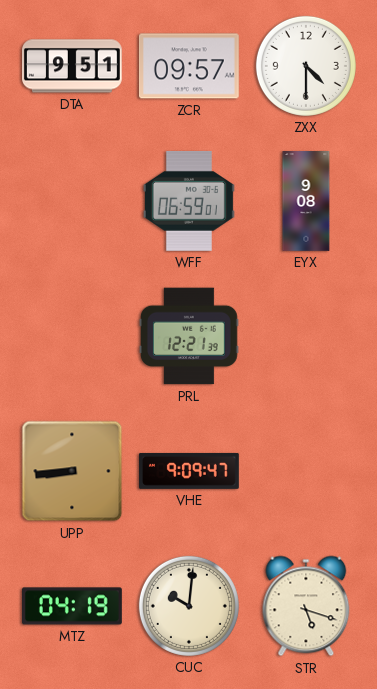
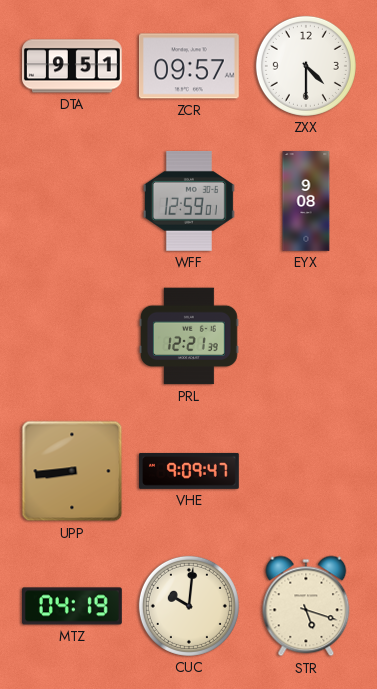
WFF: 06:59 -> 12:59 (189, 201)
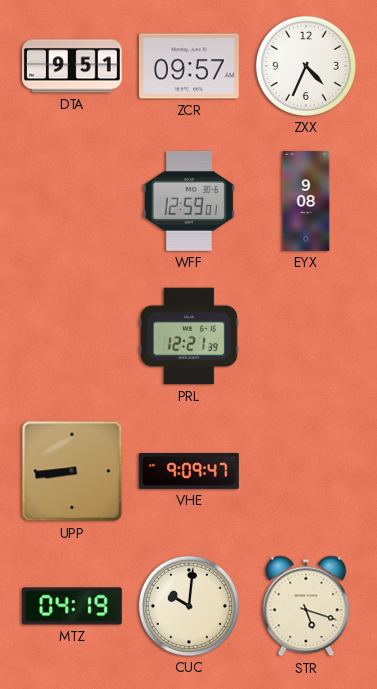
ZXX: 4:30 -> 4:34 (306, 66)
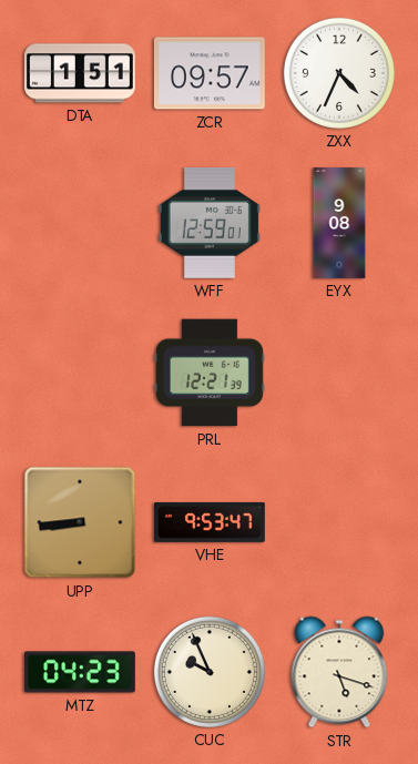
DTA: 9:51 -> 1:51 (81, 73)
VHE: 9:09 -> 9:53 (211, 522)
MTZ: 04:19 -> 04:23 (81, 672)
CUC: 10:01 -> 9:56 (210, 672)
